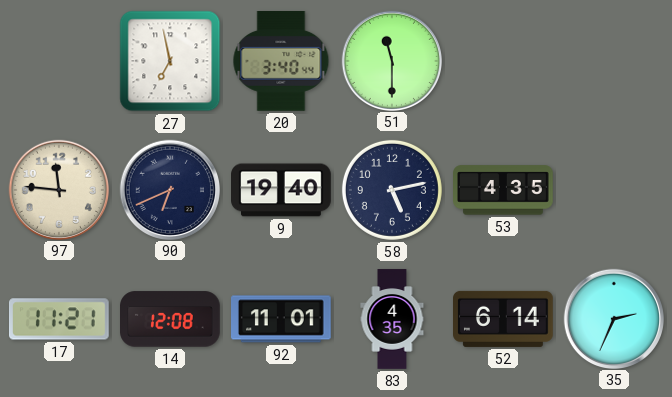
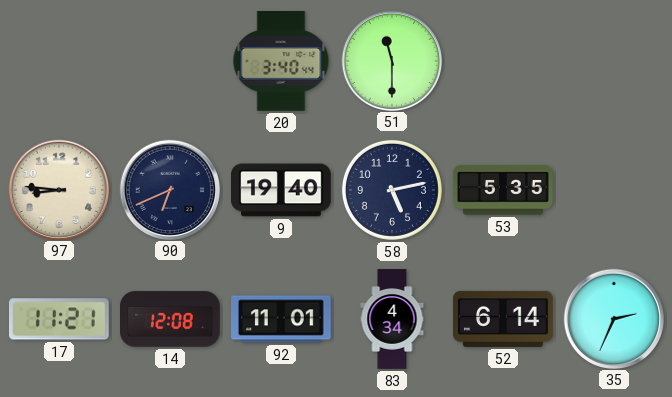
27: 6:58 -> none (170, 61)
97: 11:46 -> 8:46 (58, 189)
53: 4:35 -> 5:35 (504, 190)
83: 4:35 -> 4:34 (392, 319)
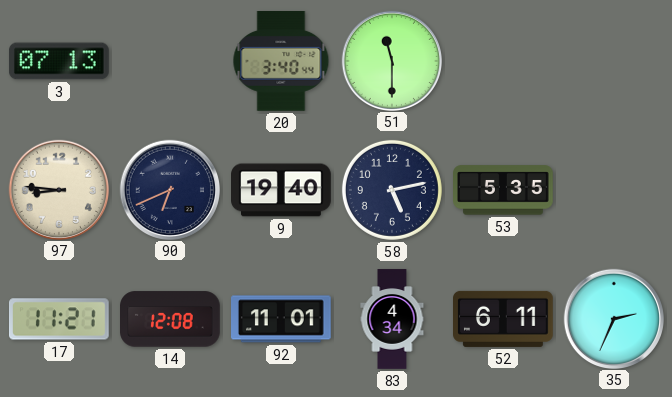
3: none -> 07:13 (60, 61)
52: 6:14 -> 6:11 (504, 319)
